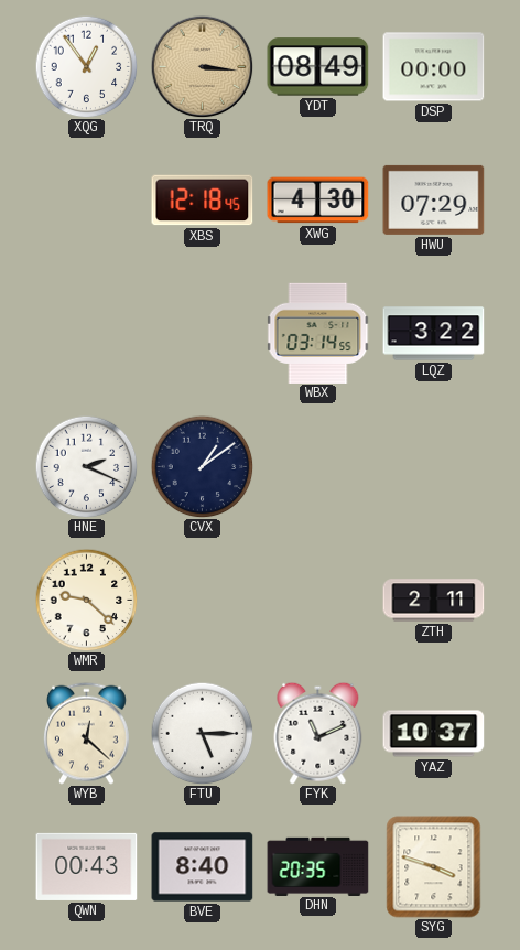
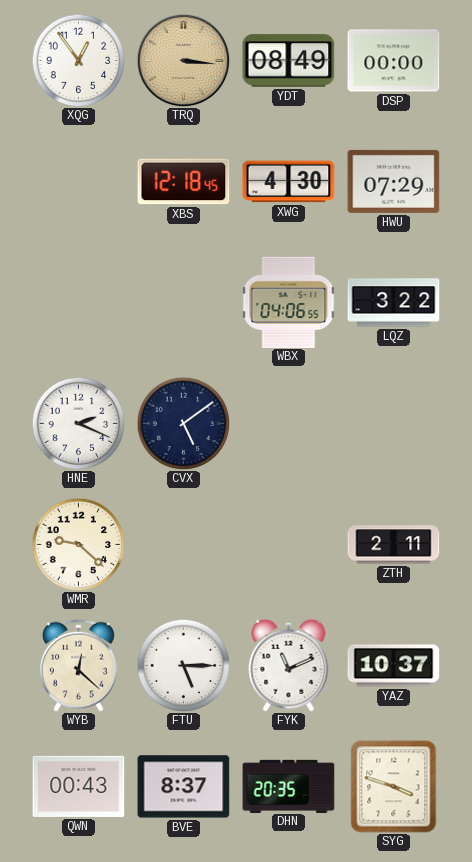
WBX: 03:14 -> 04:06 (289, 302)
CVX: 1:09 -> 5:09 (183, 423)
BVE: 8:40 -> 8:37 (184, 787)
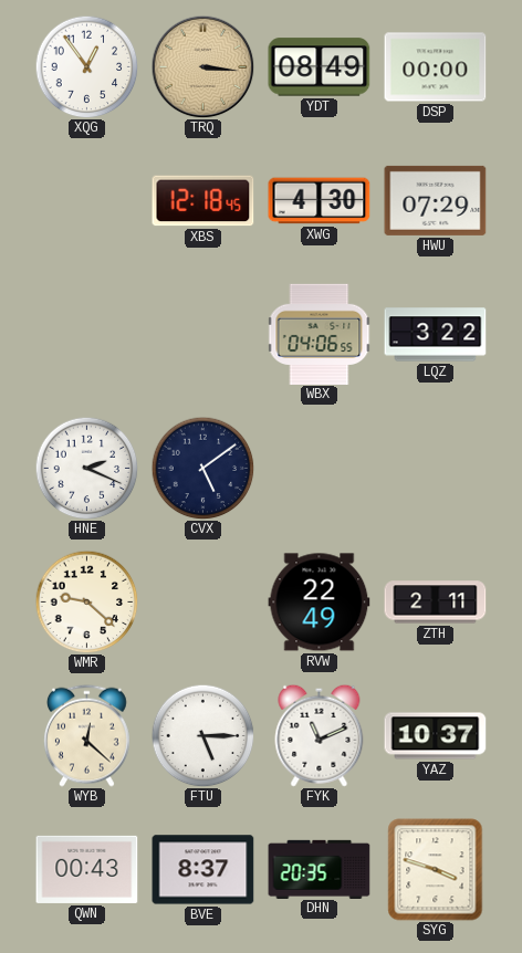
RVW: none -> 22:49 (320, 603)
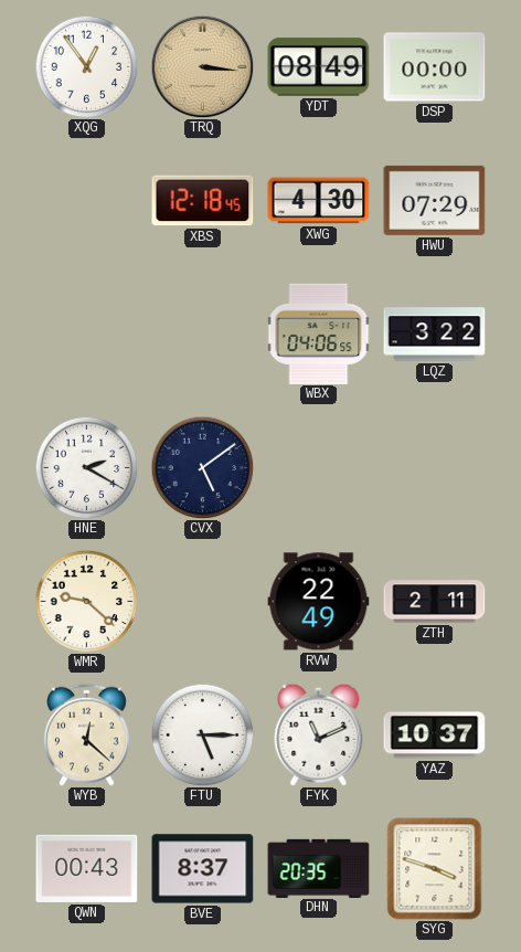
HNE: 2:19 -> 2:20 (86, 467)
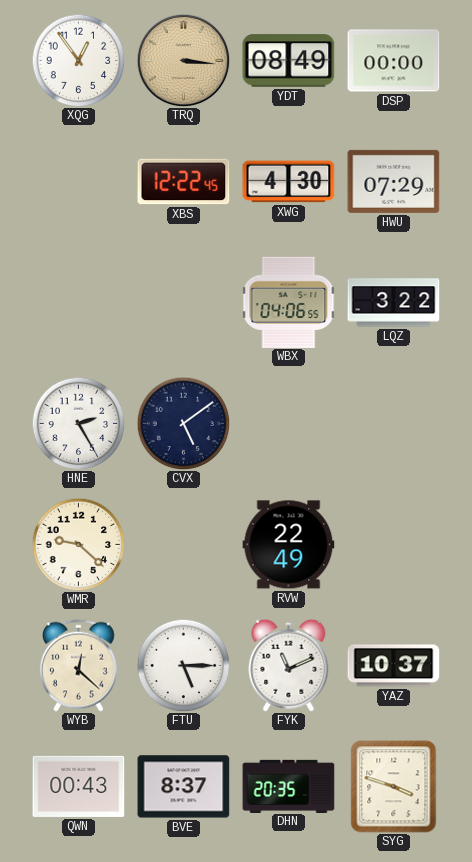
XBS: 12:18 -> 12:22 (184, 182)
HNE: 2:20 -> 2:25 (78, 423)
ZTH: 2:11 -> none (435, 602)
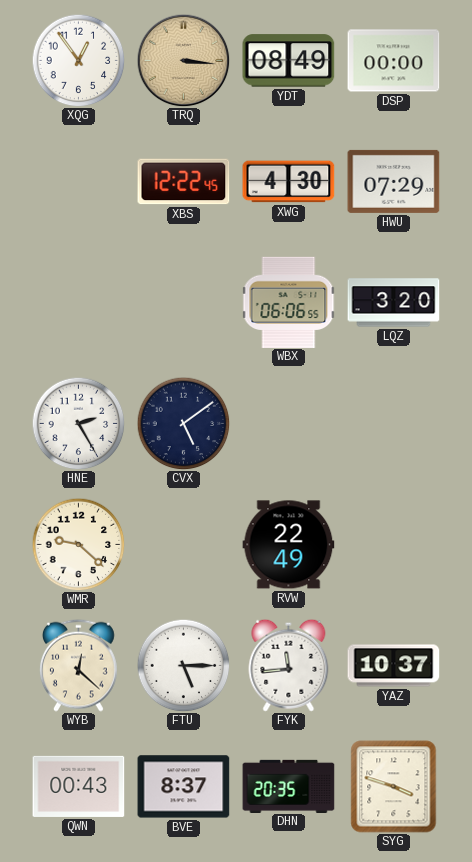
WBX: 04:06 -> 06:06 (289, 302)
LQZ: 3:22 -> 3:20 (394, 303)
FYK: 11:11 -> 11:44 (289, 665)
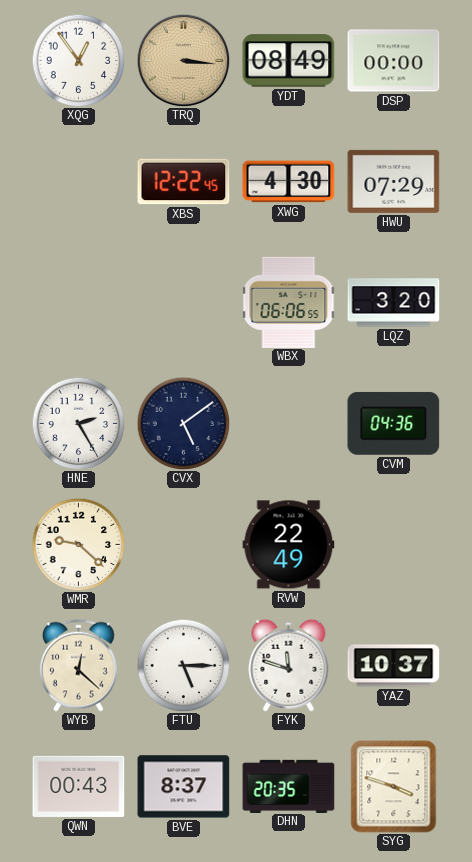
CVM: none -> 04:36 (394, 423)
FYK: 11:44 -> 11:48 (289, 665)
